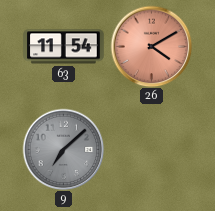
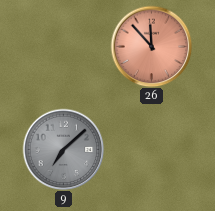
63: 11:54 -> none (64, 47)
26: 4:10 -> 11:53 (151, 46)
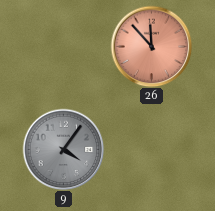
9: 7:08 -> 4:06 (63, 149)
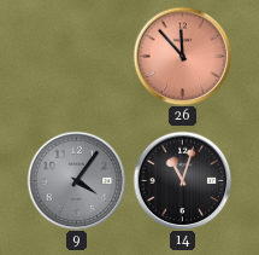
14: none -> 11:03 (182, 180)
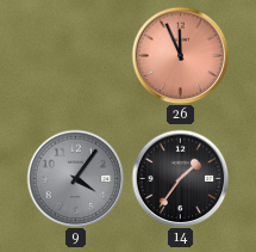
26: 11:53 -> 11:56 (180, 55)
14: 11:03 -> 1:36 (180, 178)
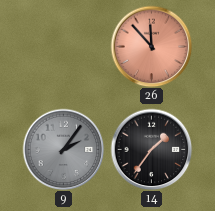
26: 11:56 -> 11:53 (151, 46)
9: 4:06 -> 2:06 (63, 149)
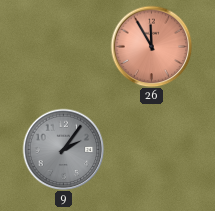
26: 11:53 -> 11:55 (151, 46)
14: 1:36 -> none (151, 149)
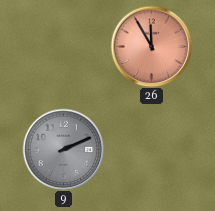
9: 2:06 -> 2:11 (63, 149)
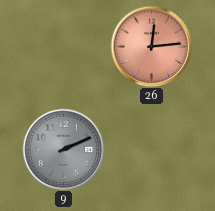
26: 11:55 -> 12:14 (151, 46)
